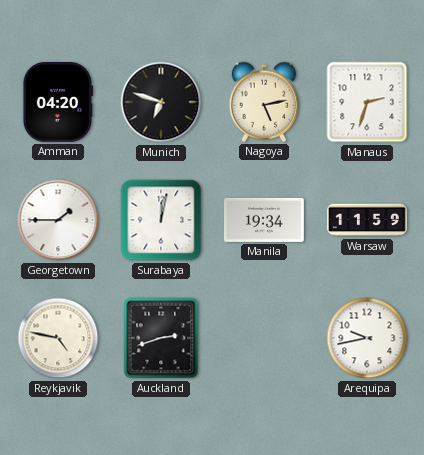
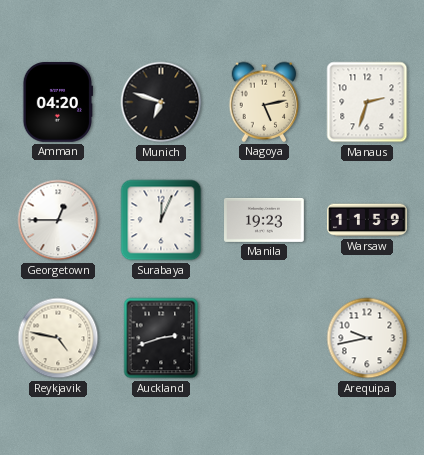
Georgetown: 1:45 -> 12:45 (58, 220)
Surabaya: 12:02 -> 12:04 (161, 220)
Manila: 19:34 -> 19:23 (265, 220)
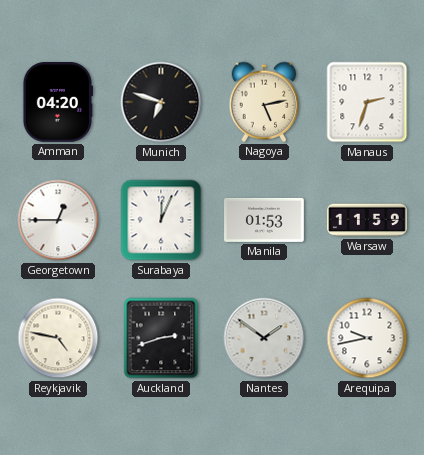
Manila: 19:23 -> 01:53 (265, 220)
Nantes: none -> 1:51 (264, 338)
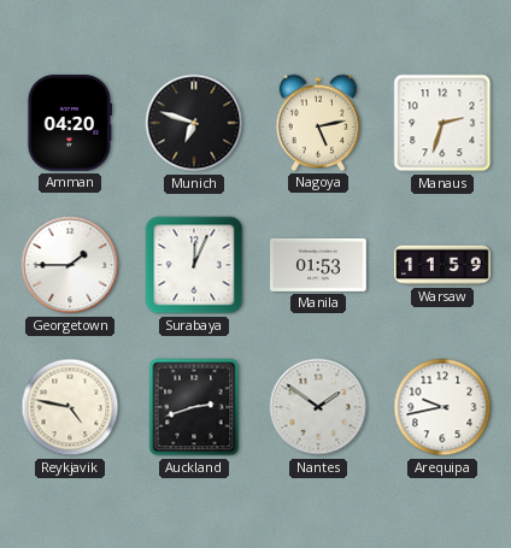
Georgetown: 12:45 -> 1:45 (70, 265)
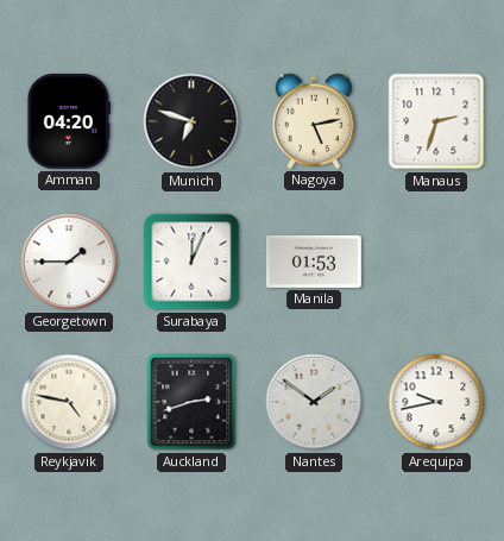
Warsaw: 11:59 -> none (442, 265)
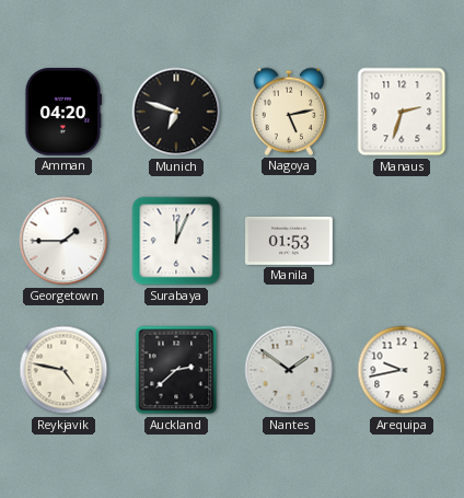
Auckland: 2:42 -> 2:38 (176, 370)
